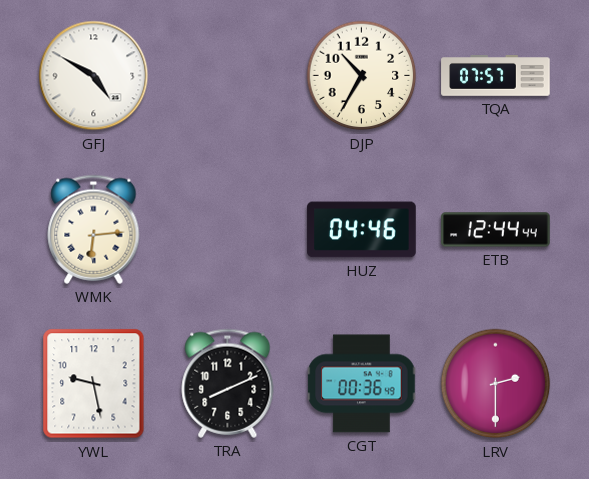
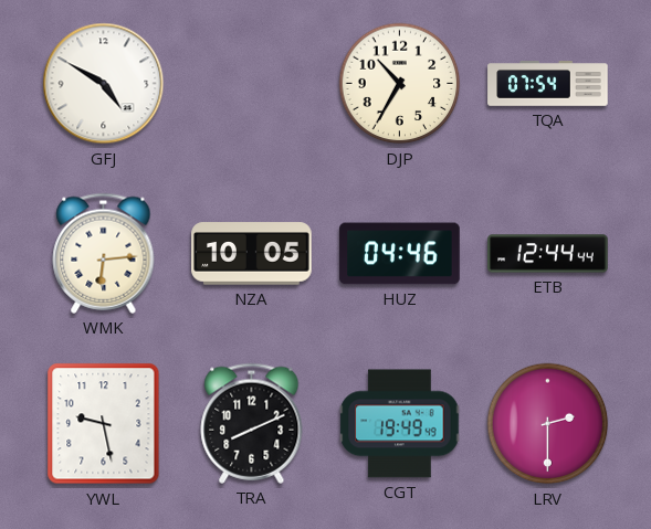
TQA: 07:57 -> 07:54 (548, 84)
NZA: none -> 10:05 (252, 254)
CGT: 00:36 -> 19:49 (400, 424)
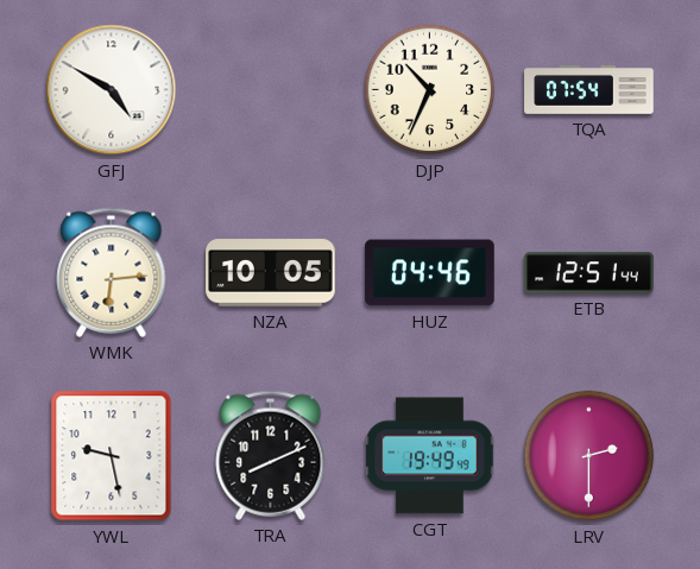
DJP: 10:35 -> 10:34 (430, 90)
ETB: 12:44 -> 12:51 (589, 273)
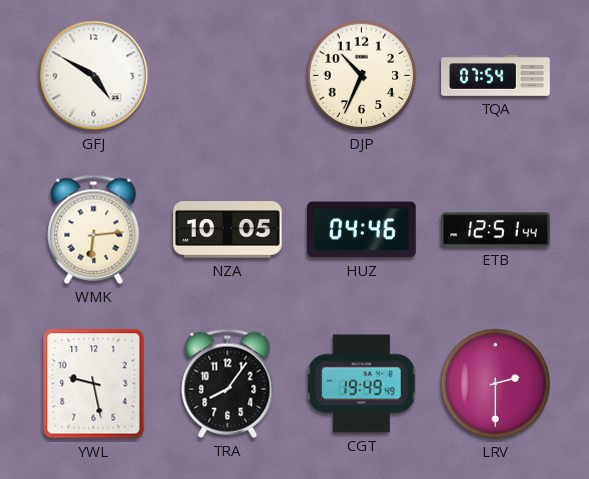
TRA: 8:11 -> 8:06 (228, 383)
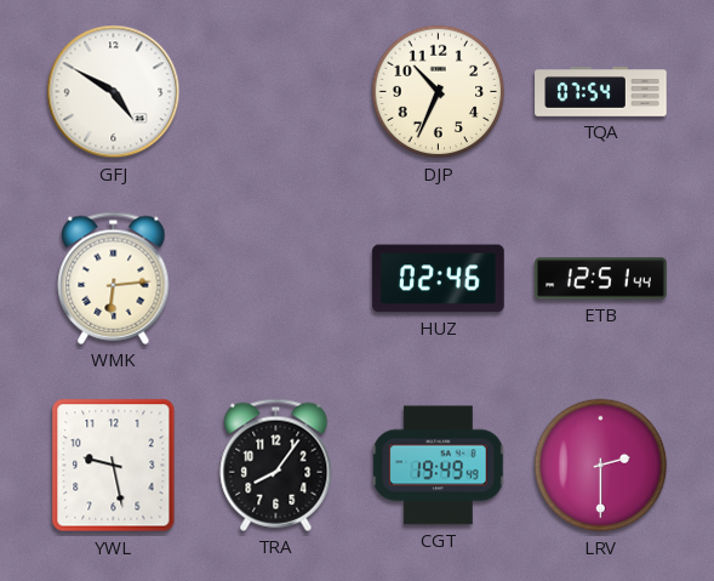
NZA: 10:05 -> none (228, 230)
HUZ: 04:46 -> 02:46 (439, 279)
